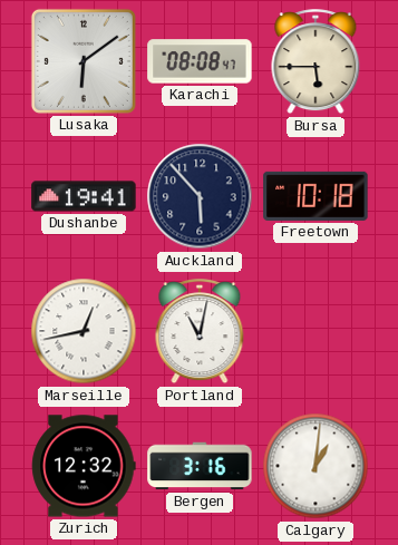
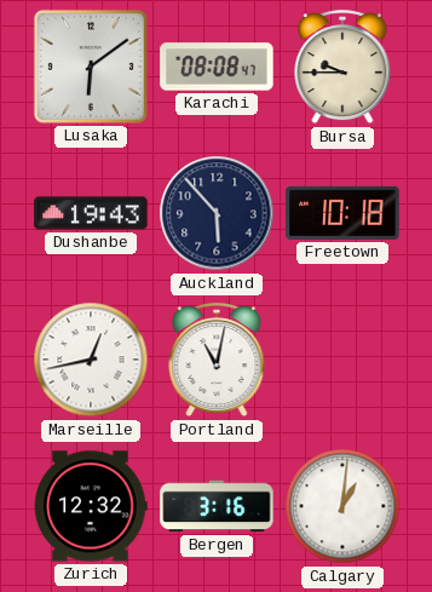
Bursa: 5:45 -> 9:45 (342, 68)
Dushanbe: 19:41 -> 19:43 (91, 213)
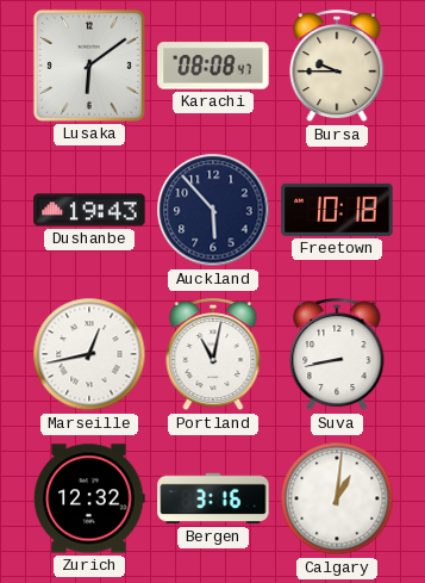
Suva: none -> 8:43 (337, 355)
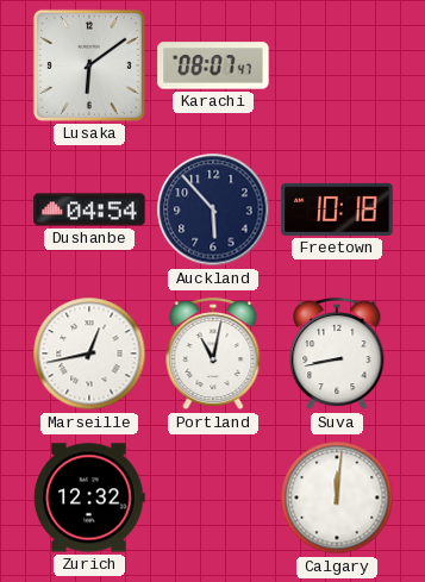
Karachi: 08:08 -> 08:07 (213, 65)
Bursa: 9:45 -> none (337, 67)
Dushanbe: 19:43 -> 04:54 (89, 209)
Bergen: 3:16 -> none (213, 498)
Calgary: 1:01 -> 12:01 (337, 497)
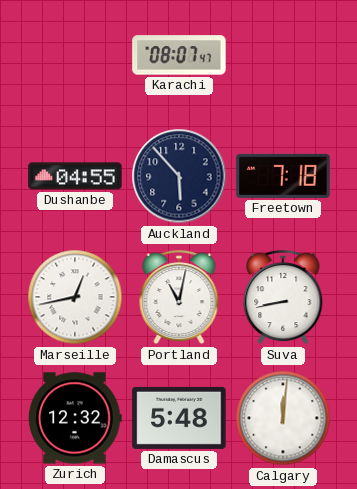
Lusaka: 6:09 -> none (89, 65)
Dushanbe: 04:54 -> 04:55 (75, 176)
Freetown: 10:18 -> 7:18 (283, 176)
Damascus: none -> 5:48 (179, 418)
